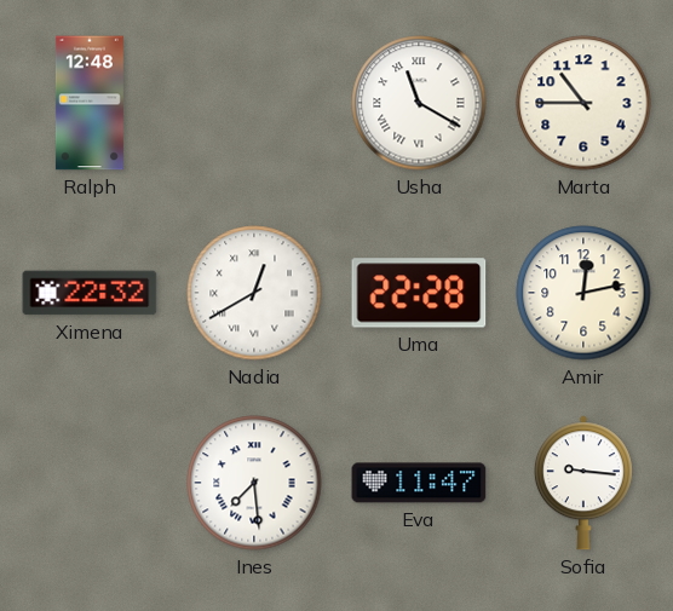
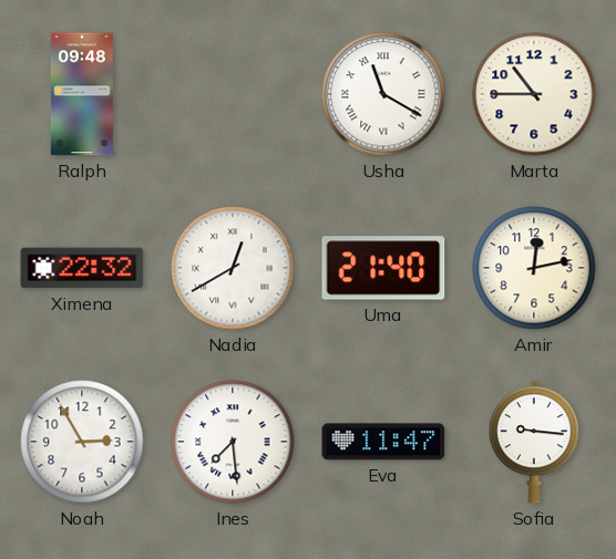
Ralph: 12:48 -> 09:48 (82, 94)
Uma: 22:28 -> 21:40 (383, 268)
Noah: none -> 2:55 (82, 442)
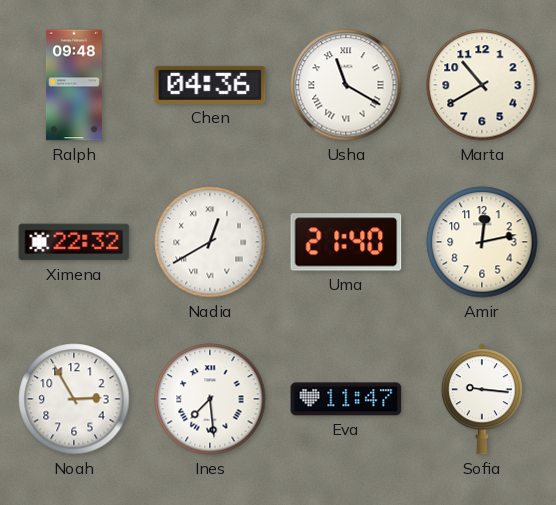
Chen: none -> 04:36 (210, 85)
Marta: 10:45 -> 10:40 (482, 85)
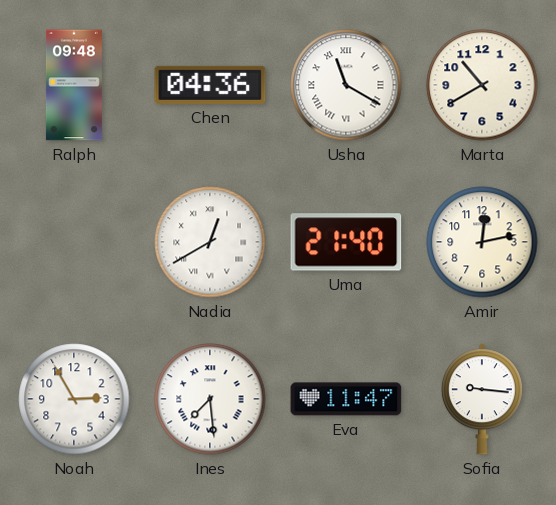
Ximena: 22:32 -> none (74, 242)
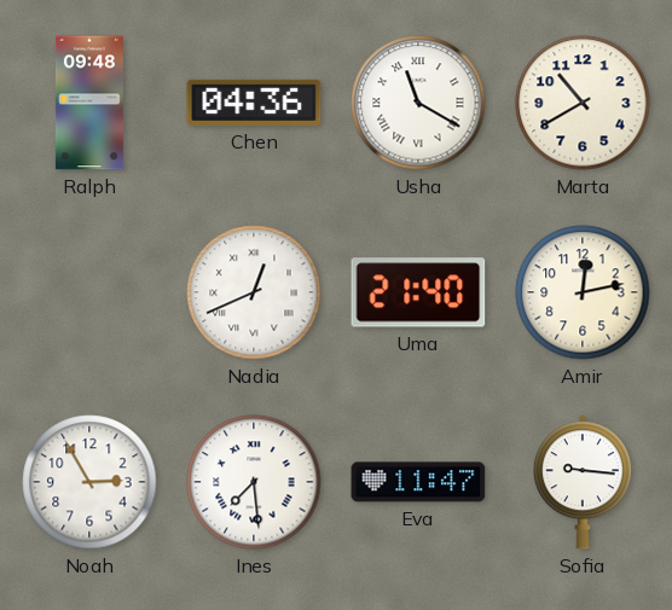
Nadia: 12:40 -> 12:41 (254, 292)
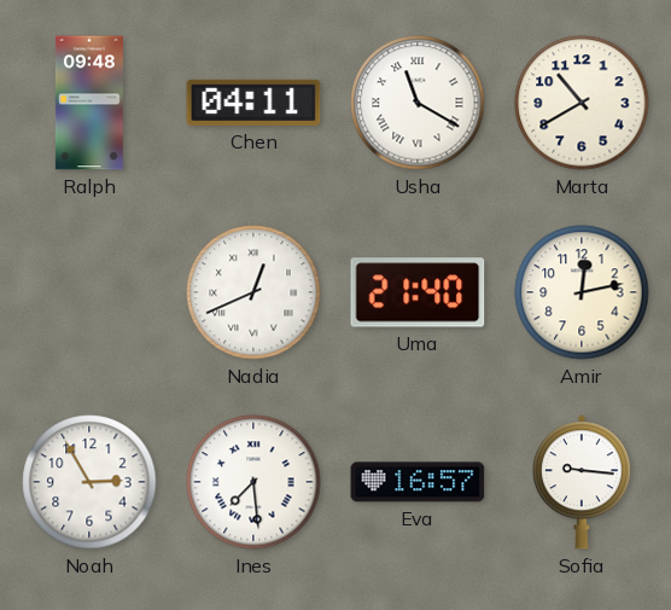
Chen: 04:36 -> 04:11 (253, 103)
Eva: 11:47 -> 16:57 (418, 482)
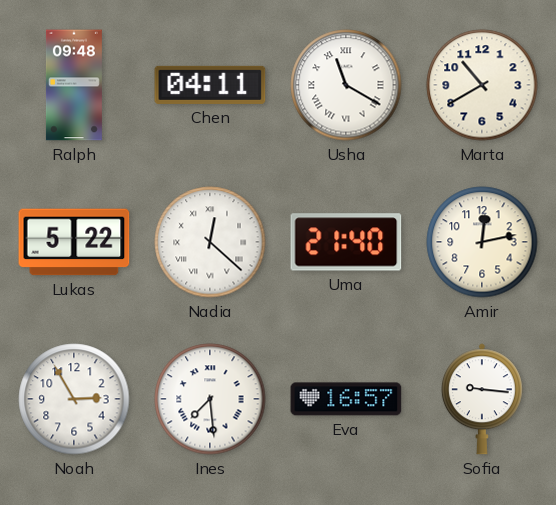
Lukas: none -> 5:22 (74, 242)
Nadia: 12:41 -> 12:22 (210, 242)
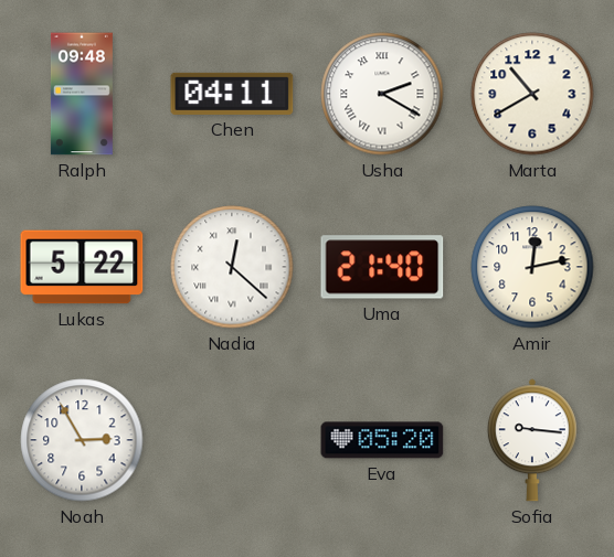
Usha: 11:20 -> 2:20 (382, 94)
Ines: 7:29 -> none (210, 399)
Eva: 16:57 -> 05:20 (382, 440)
